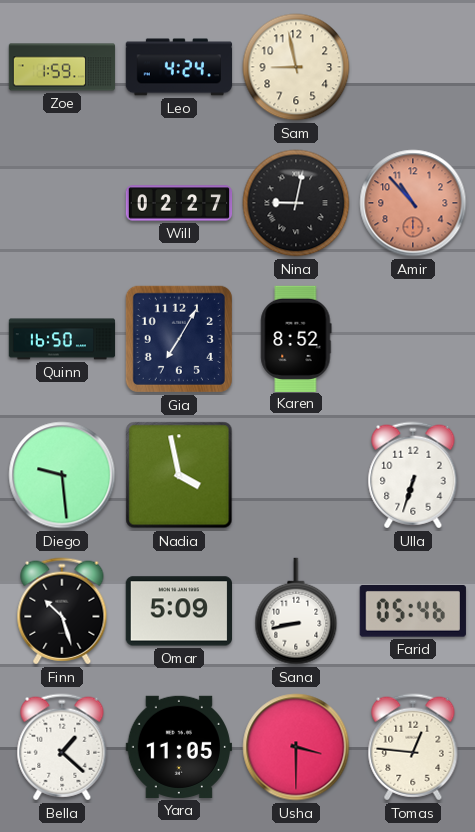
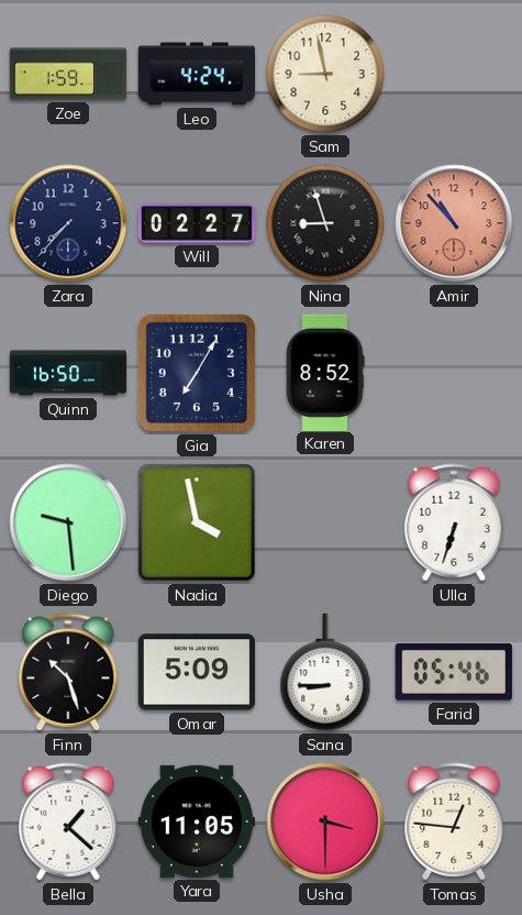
Zara: none -> 7:37 (68, 223)
Nina: 9:02 -> 8:57 (325, 223)
Sana: 8:43 -> 8:45 (325, 672)
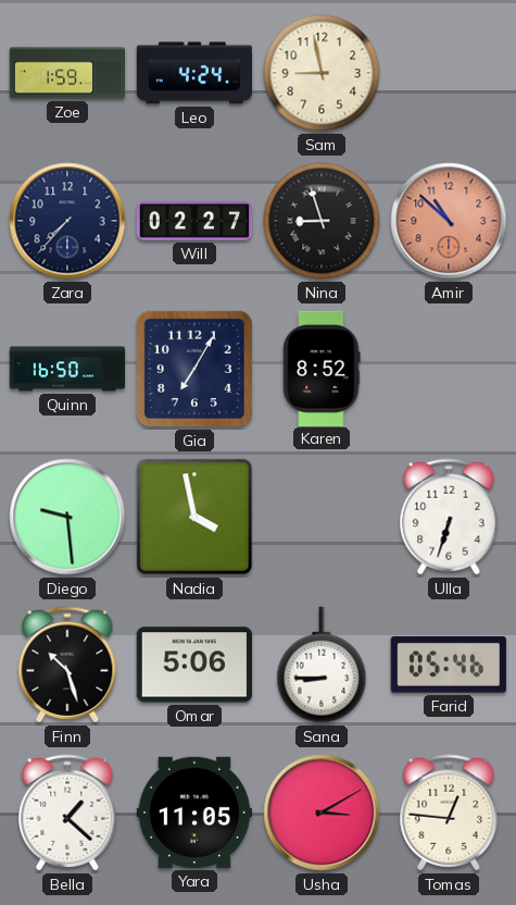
Amir: 10:53 -> 10:52 (449, 221)
Omar: 5:09 -> 5:06 (193, 665)
Usha: 3:30 -> 3:10 (322, 813)
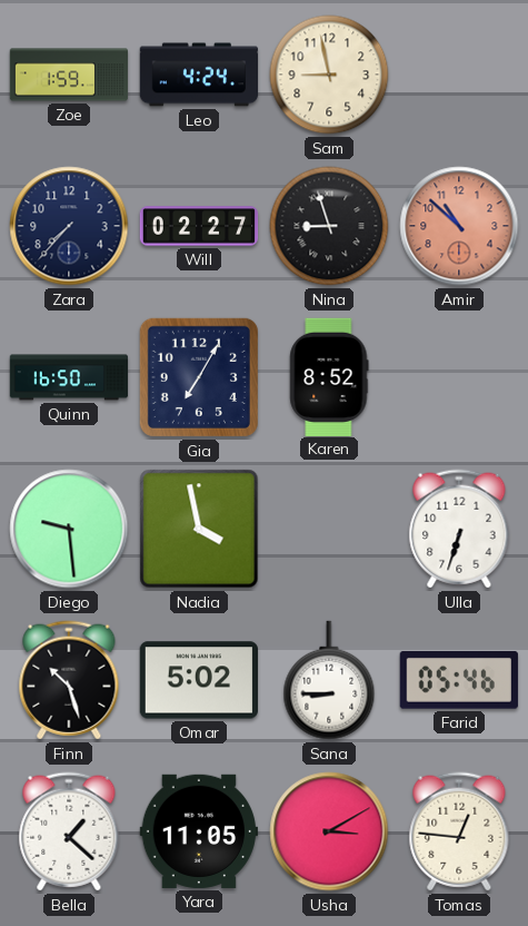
Omar: 5:06 -> 5:02 (198, 680)
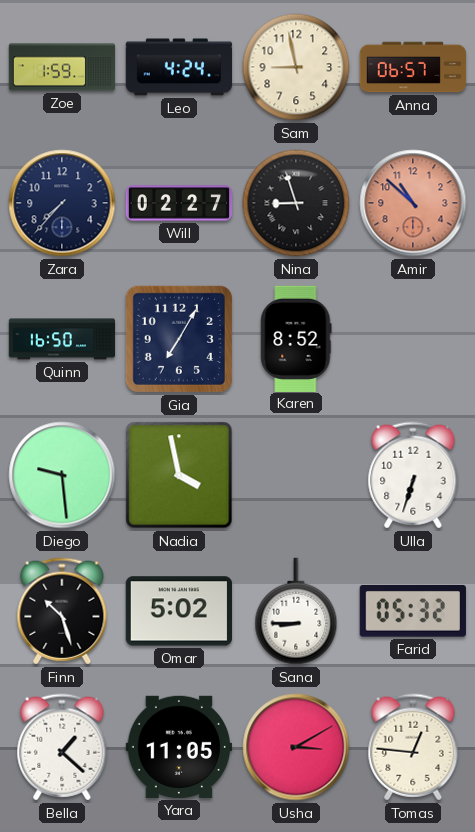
Anna: none -> 06:57 (413, 67)
Farid: 05:46 -> 05:32 (413, 612)
